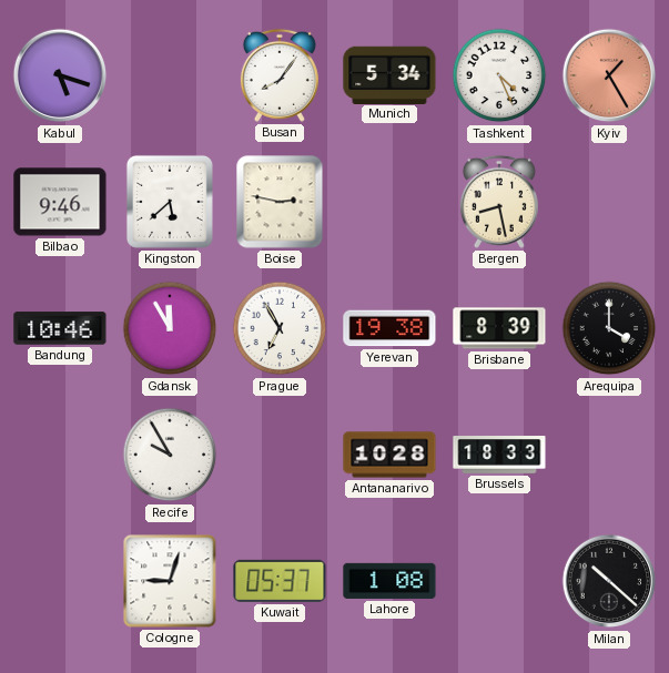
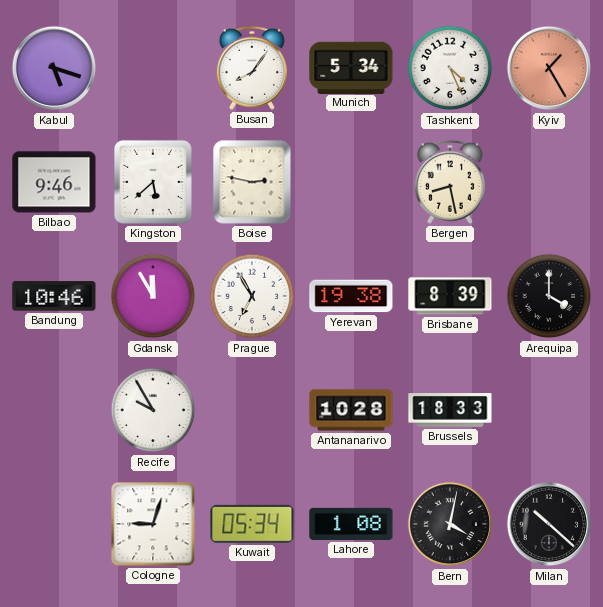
Kuwait: 05:37 -> 05:34 (252, 524)
Bern: none -> 4:02 (450, 524)
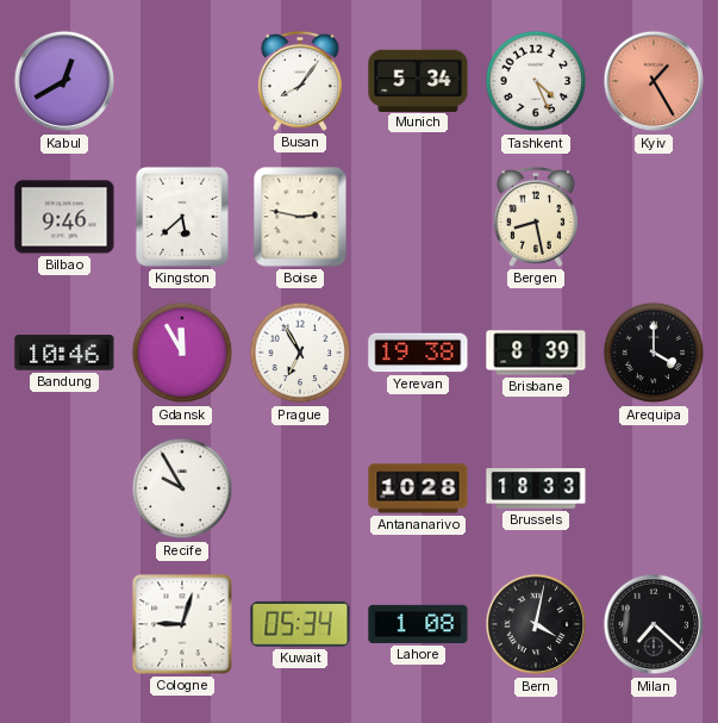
Kabul: 5:18 -> 12:40 (64, 81)
Milan: 10:22 -> 7:22 (654, 624)
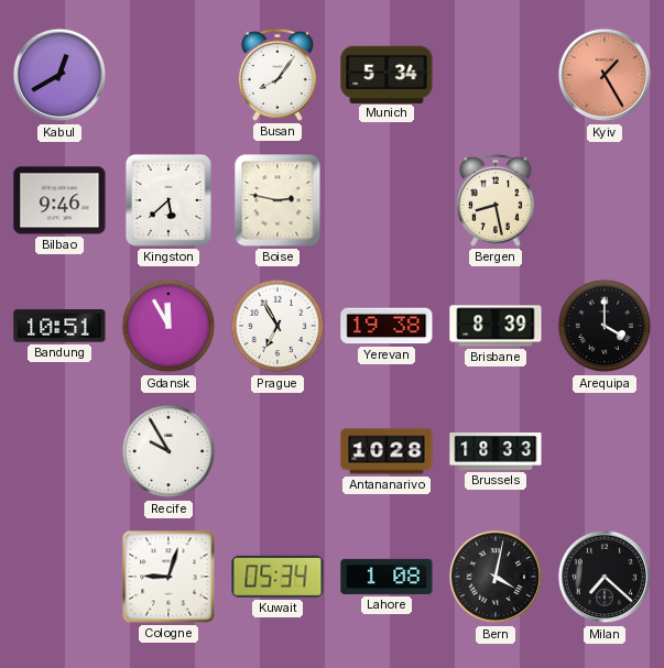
Tashkent: 4:26 -> none (536, 81)
Bandung: 10:46 -> 10:51 (59, 326)
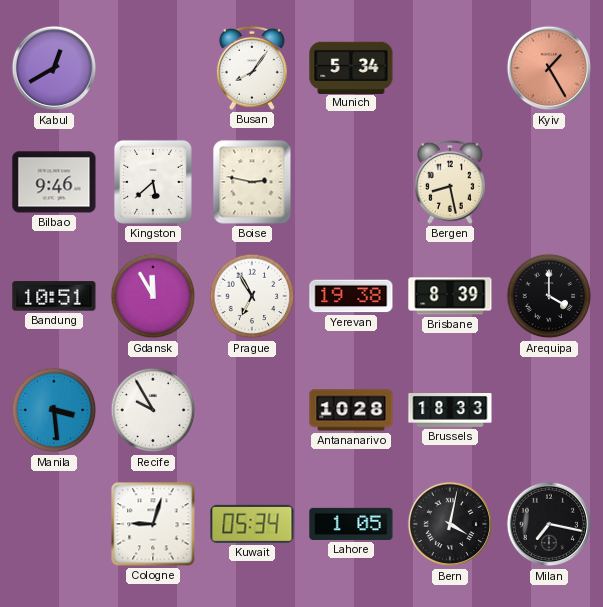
Manila: none -> 3:29 (54, 410)
Lahore: 1:08 -> 1:05 (351, 524)
Milan: 7:22 -> 7:17 (549, 524)
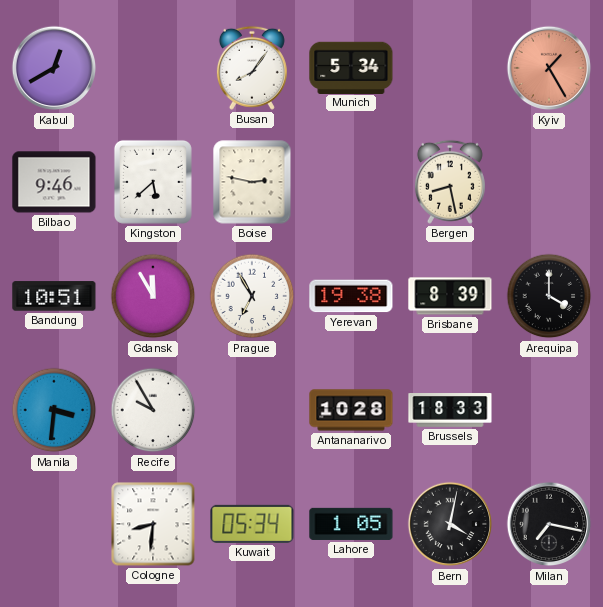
Manila: 3:29 -> 3:31 (54, 410)
Cologne: 9:03 -> 8:31 (153, 524)
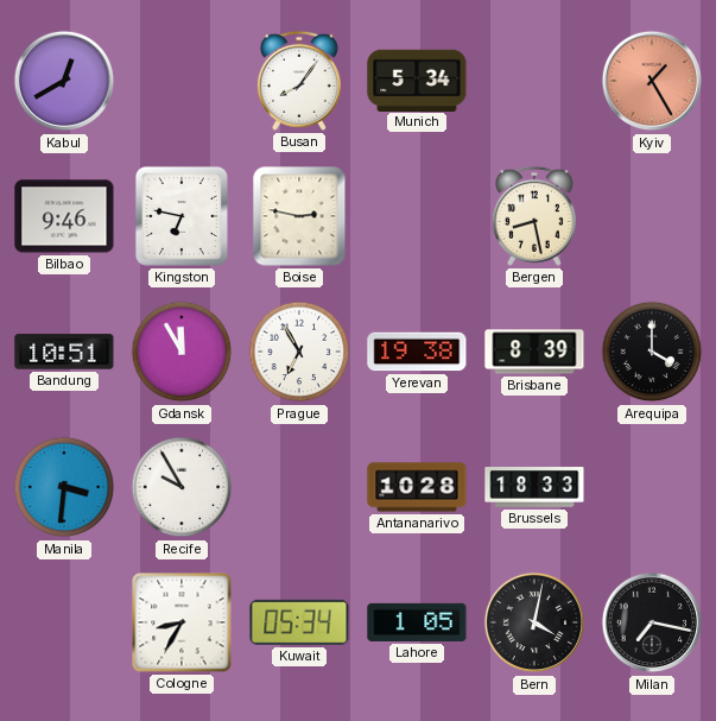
Kingston: 5:38 -> 6:47 (182, 216)
Cologne: 8:31 -> 8:35 (182, 622)
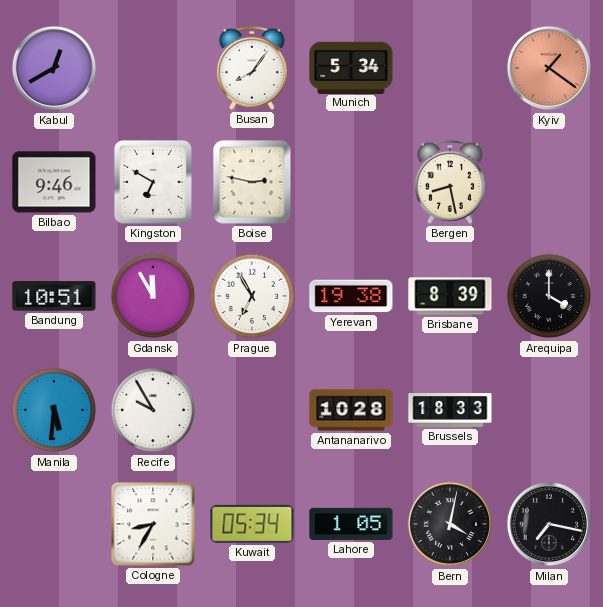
Kyiv: 1:25 -> 1:21 (549, 68)
Kingston: 6:47 -> 6:50 (153, 182)
Manila: 3:31 -> 5:31 (54, 410)
